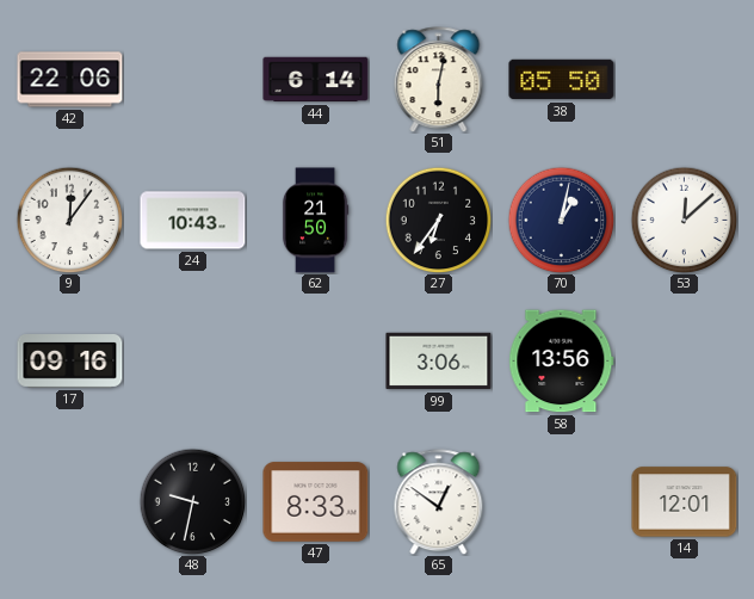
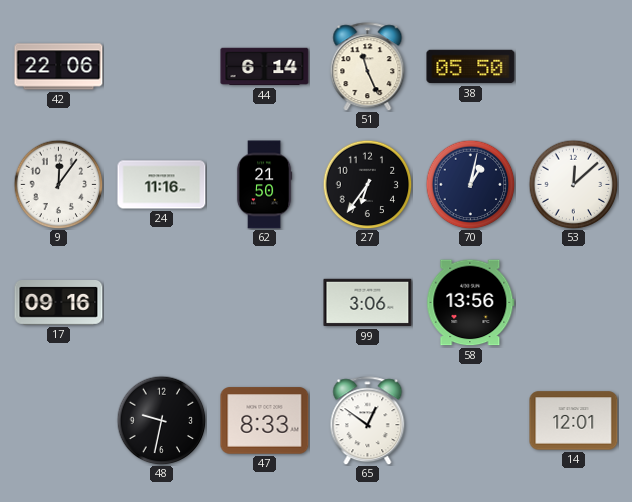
51: 6:02 -> 11:26 (368, 67)
24: 10:43 -> 11:16 (162, 185)
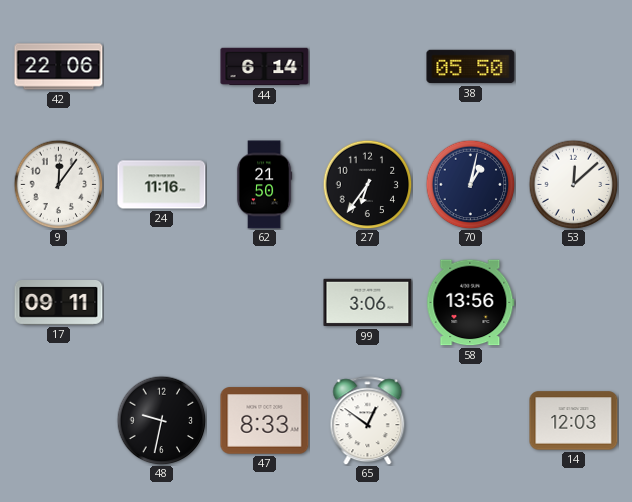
51: 11:26 -> none (368, 67)
17: 09:16 -> 09:11 (59, 303)
14: 12:01 -> 12:03 (574, 421)
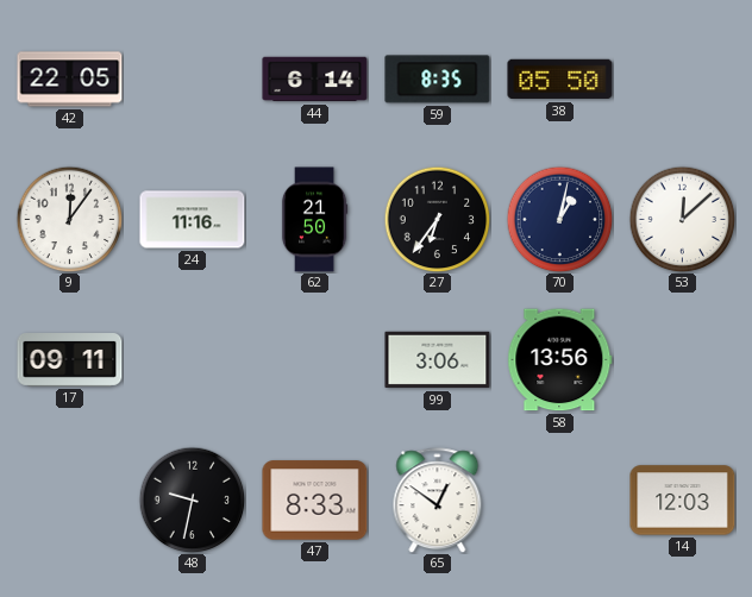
42: 22:06 -> 22:05 (70, 80)
59: none -> 8:35 (438, 80)
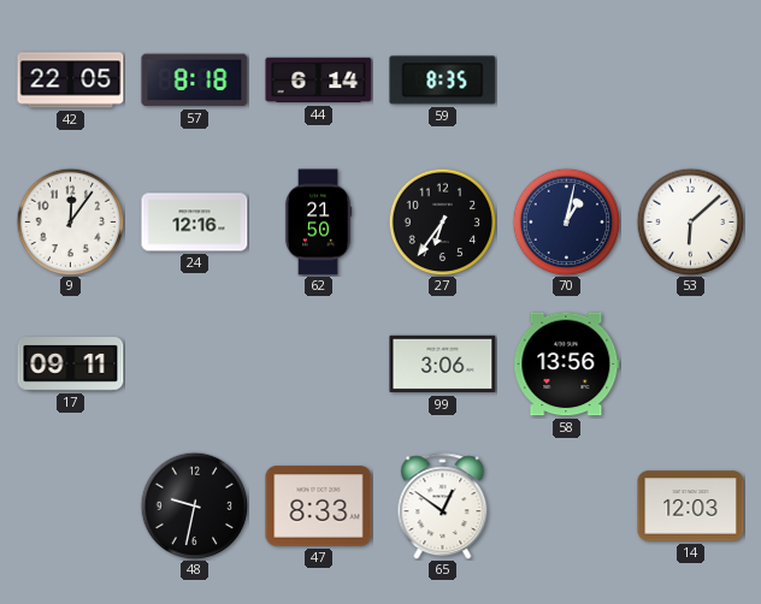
57: none -> 8:18 (195, 81)
38: 05:50 -> none (560, 80)
24: 11:16 -> 12:16 (195, 223)
53: 12:08 -> 6:08 (690, 221)
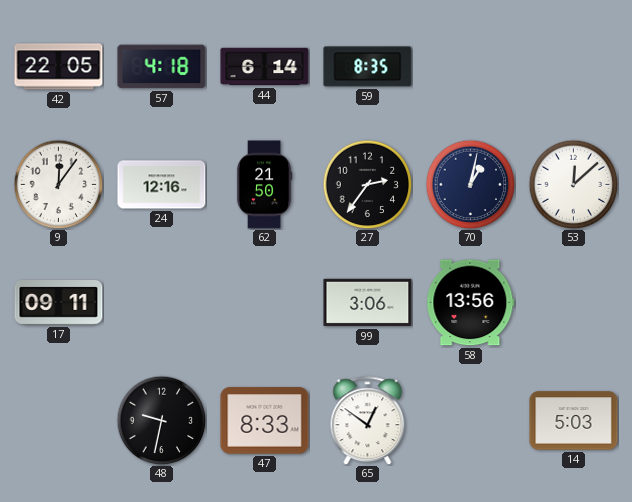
57: 8:18 -> 4:18 (162, 67)
27: 6:36 -> 2:36 (367, 184)
53: 6:08 -> 12:08 (573, 184)
14: 12:03 -> 5:03 (574, 421)
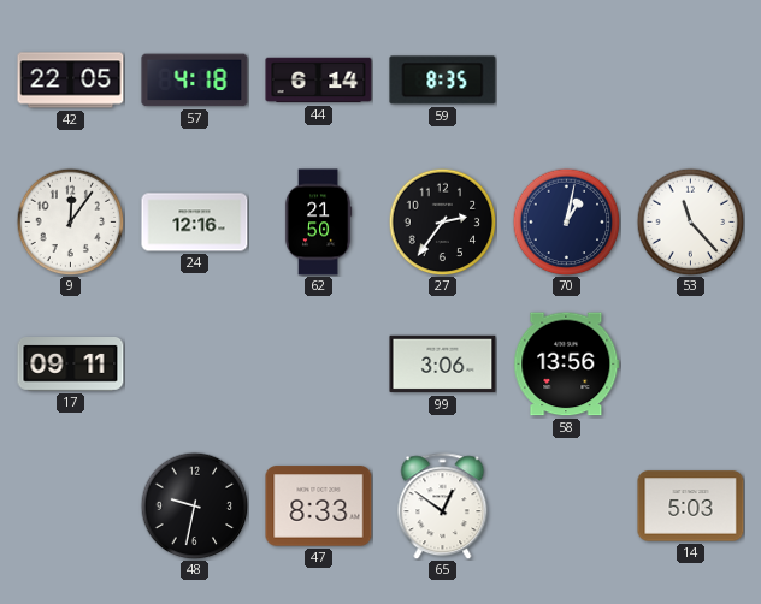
53: 12:08 -> 11:23 (690, 221)
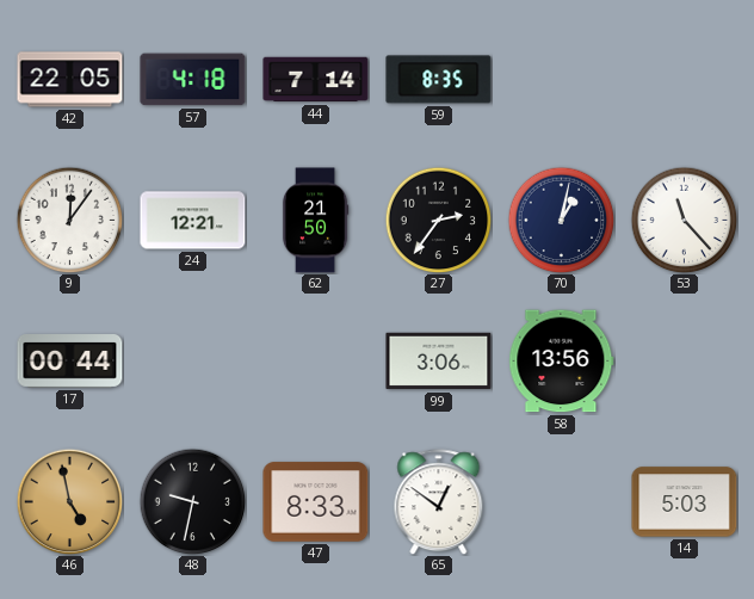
44: 6:14 -> 7:14 (316, 80)
24: 12:16 -> 12:21 (193, 221)
17: 09:11 -> 00:44 (70, 362)
46: none -> 4:58 (69, 501)
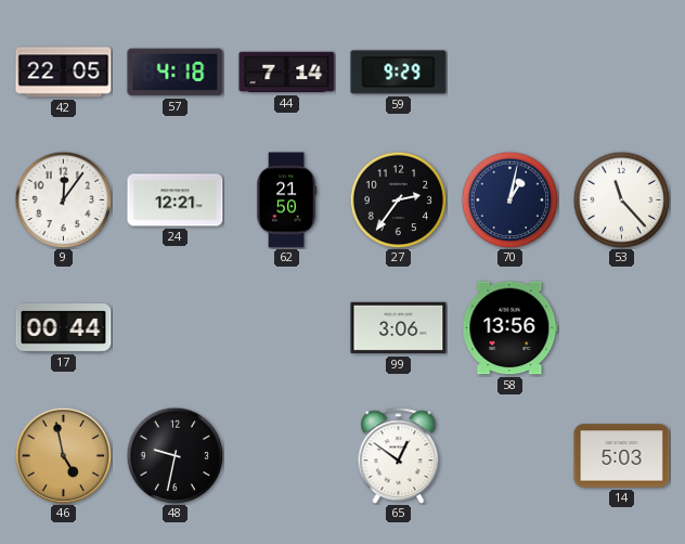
59: 8:35 -> 9:29 (399, 73)
47: 8:33 -> none (316, 502)
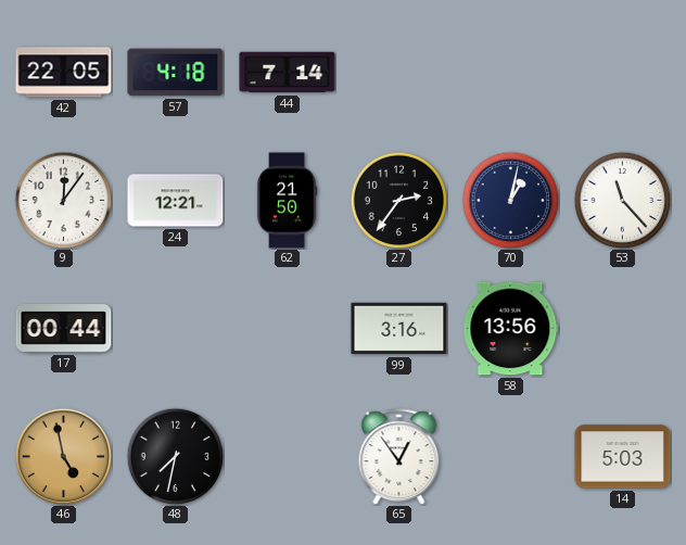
59: 9:29 -> none (399, 73)
99: 3:06 -> 3:16 (399, 329)
48: 9:32 -> 7:32 (175, 456)
65: 12:51 -> 12:54 (399, 457)
